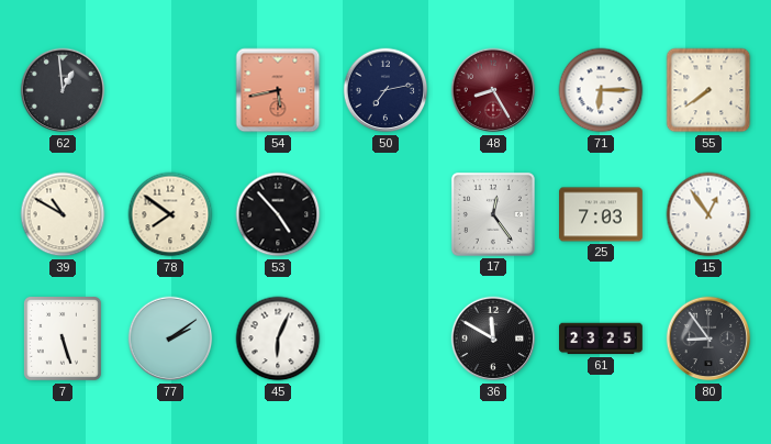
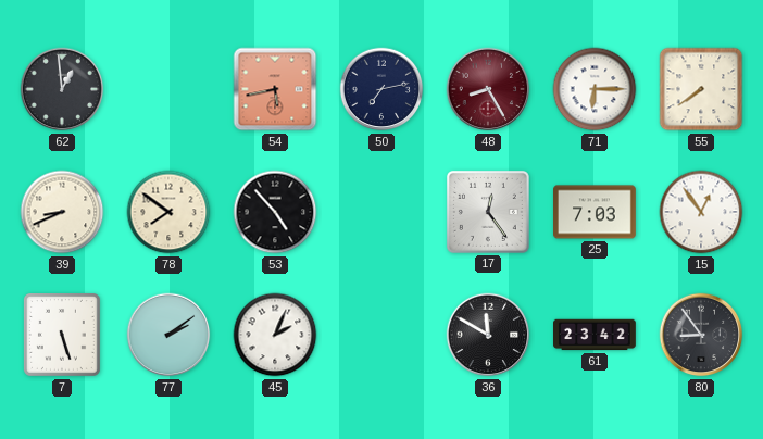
39: 10:50 -> 8:41 (62, 212)
45: 6:04 -> 2:04 (275, 335)
61: 23:25 -> 23:42 (596, 335)
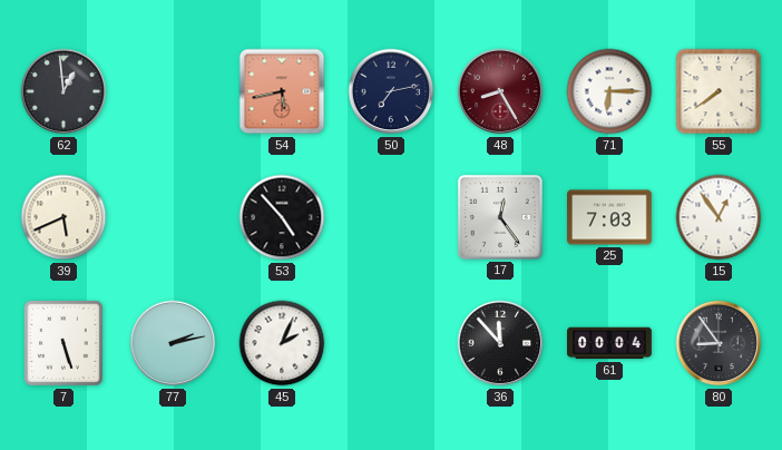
39: 8:41 -> 5:41 (63, 217)
78: 7:51 -> none (168, 212)
77: 2:09 -> 2:13 (173, 343)
36: 11:50 -> 11:53 (500, 343)
61: 23:42 -> 00:04 (610, 343)
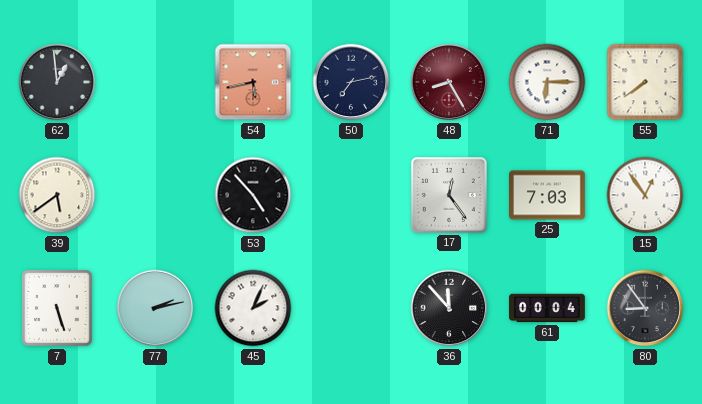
39: 5:41 -> 5:39 (57, 195)
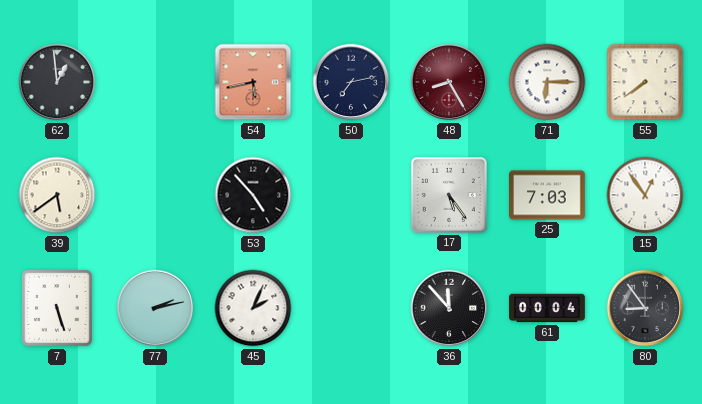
17: 12:24 -> 5:24 (449, 195)
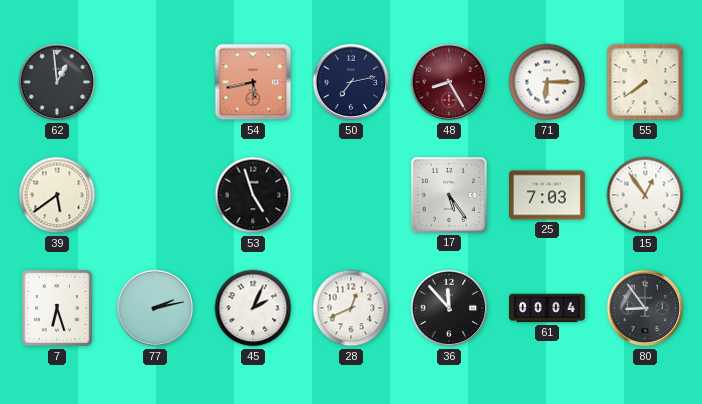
53: 4:53 -> 4:57 (253, 195)
7: 5:27 -> 6:27 (57, 309)
28: none -> 12:41 (351, 308)
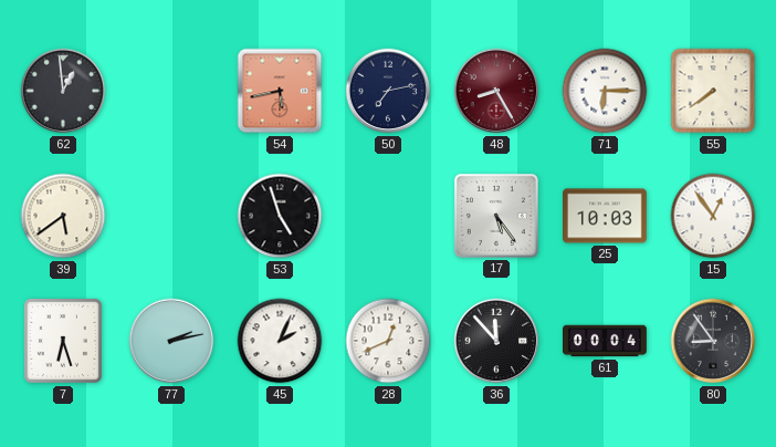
25: 7:03 -> 10:03 (606, 216)
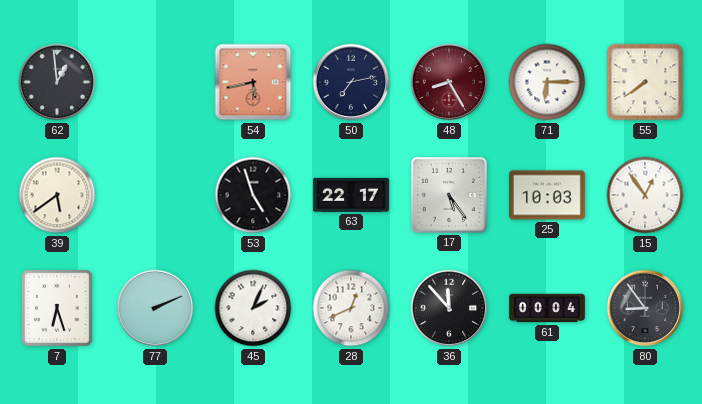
63: none -> 22:17 (351, 195)
77: 2:13 -> 2:11 (155, 308)
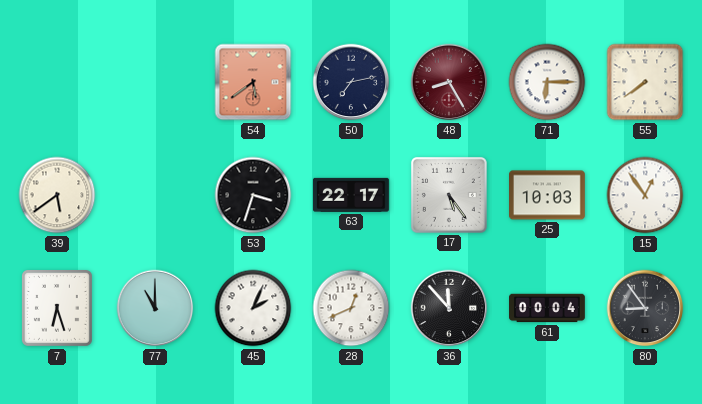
62: 12:59 -> none (57, 82)
54: 5:43 -> 5:39 (253, 82)
53: 4:57 -> 3:33 (253, 195)
77: 2:11 -> 11:00 (155, 308)
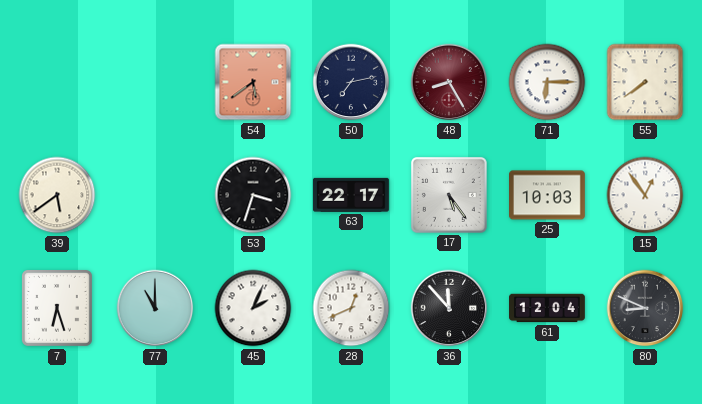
61: 00:04 -> 12:04 (548, 308)
80: 8:54 -> 8:49 (645, 308)
